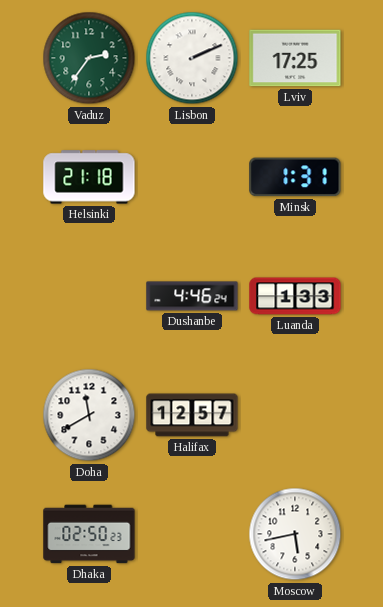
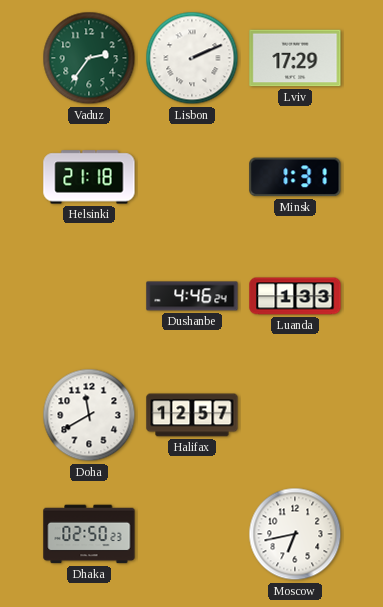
Lviv: 17:25 -> 17:29 (295, 58)
Moscow: 5:43 -> 6:43 (295, 534)
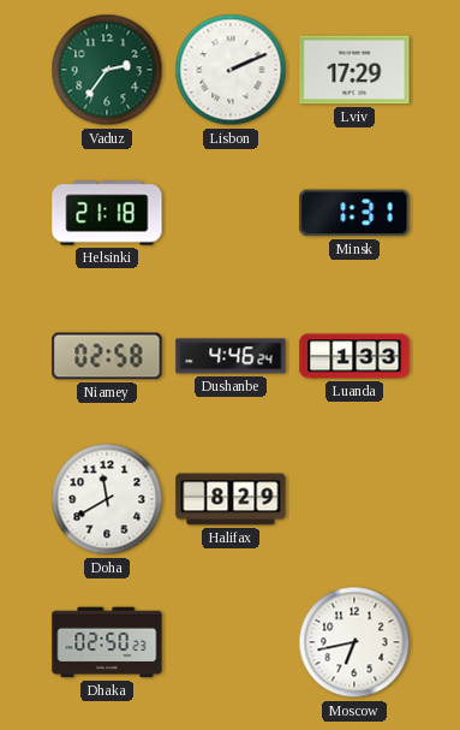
Niamey: none -> 02:58 (107, 356)
Halifax: 12:57 -> 8:29 (231, 499)
